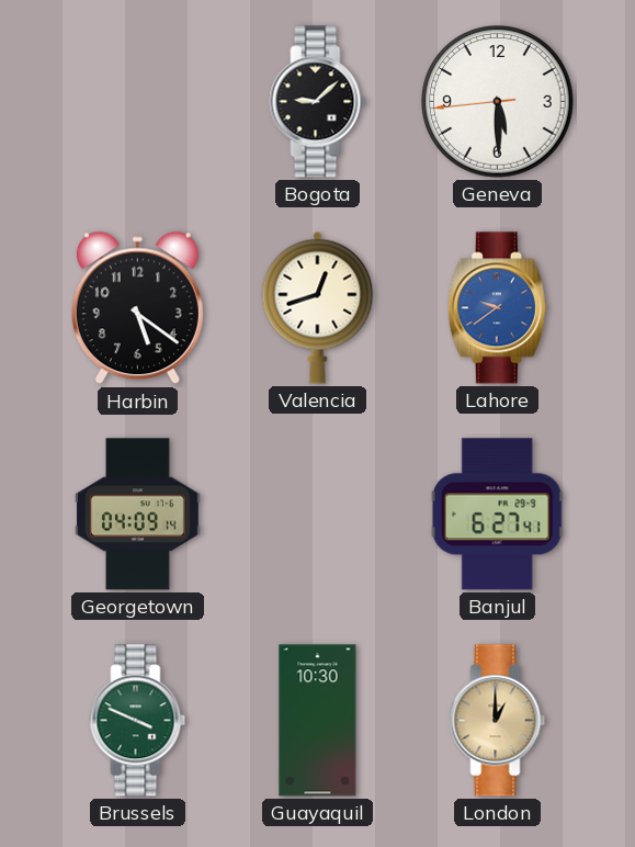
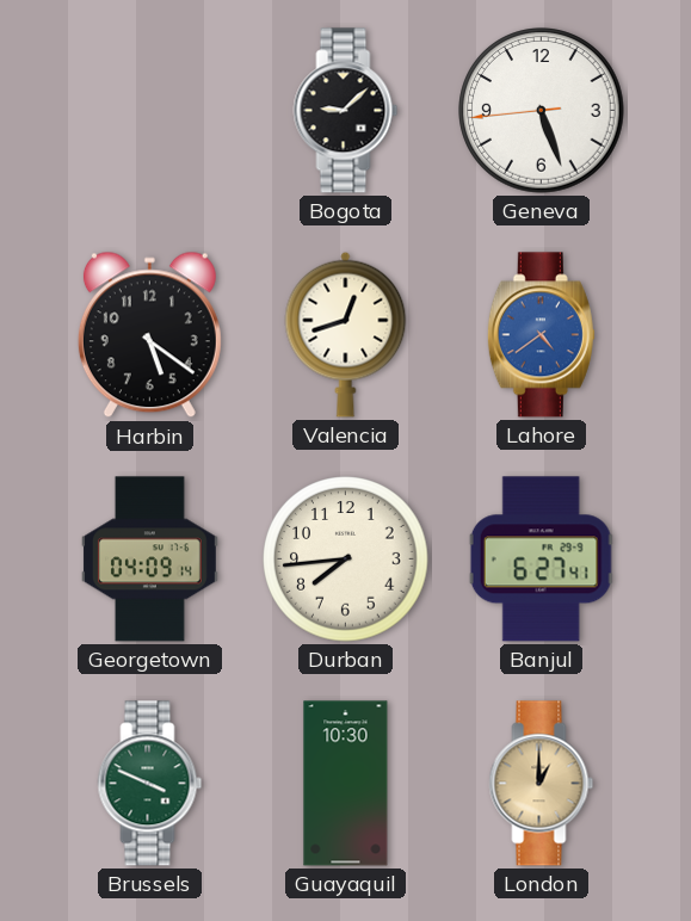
Geneva: 5:29 -> 5:26 (542, 111)
Lahore: 9:39 -> 4:39 (541, 335)
Durban: none -> 7:44 (346, 560)
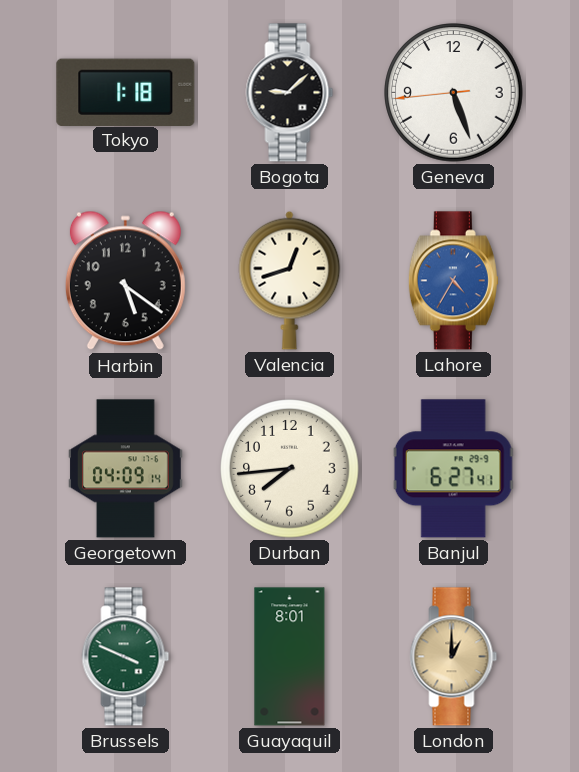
Tokyo: none -> 1:18 (126, 92)
Lahore: 4:39 -> 4:35 (453, 281)
Guayaquil: 10:30 -> 8:01 (290, 657)
